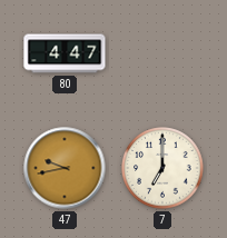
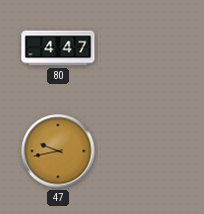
7: 7:00 -> none (162, 168)
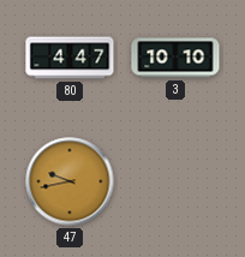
3: none -> 10:10 (175, 58)
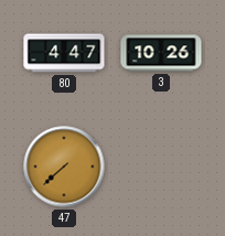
3: 10:10 -> 10:26 (161, 53)
47: 9:43 -> 7:38 (64, 167)
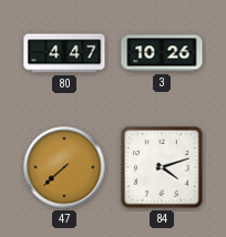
84: none -> 4:12 (162, 167)
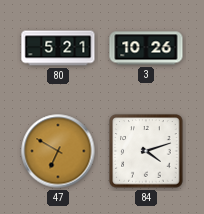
80: 4:47 -> 5:21 (58, 48)
47: 7:38 -> 6:50 (58, 151)
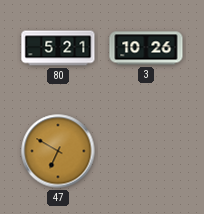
84: 4:12 -> none (146, 151)
